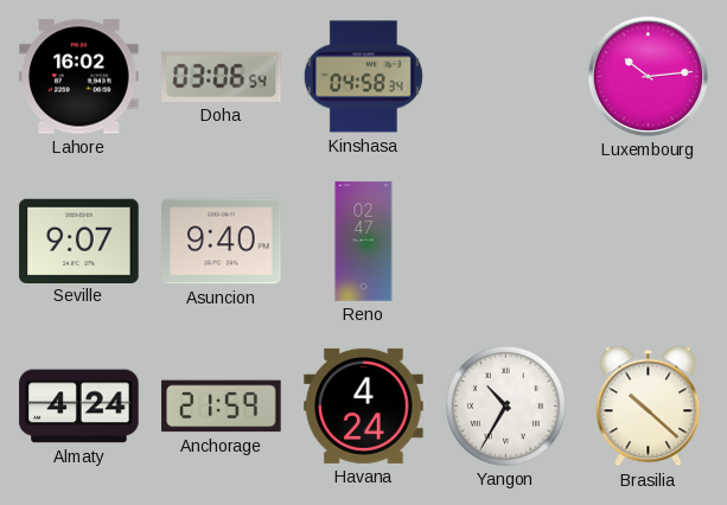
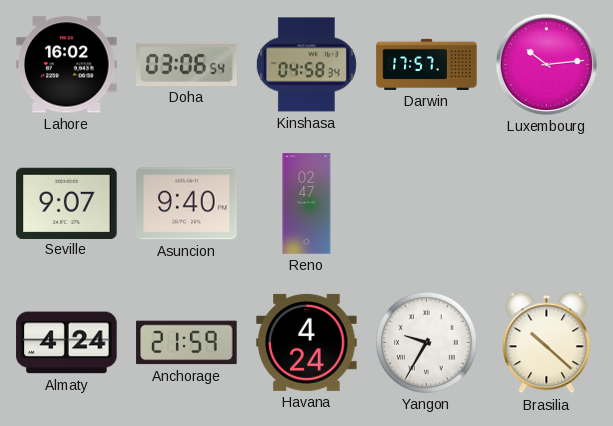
Darwin: none -> 17:57 (427, 64)
Yangon: 10:35 -> 9:35 (426, 342)
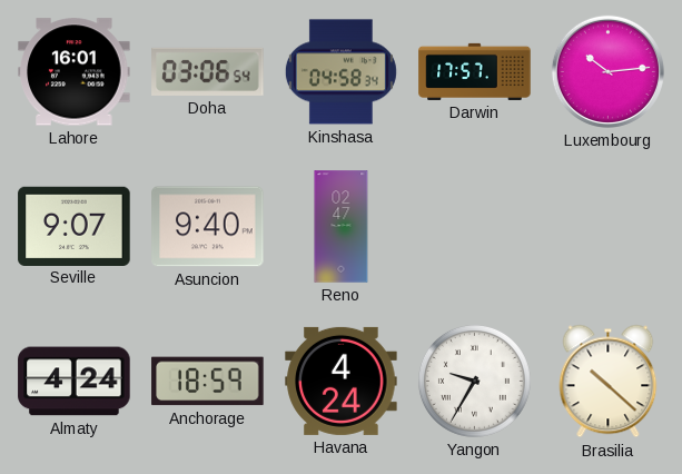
Lahore: 16:02 -> 16:01 (75, 72)
Anchorage: 21:59 -> 18:59 (208, 382)
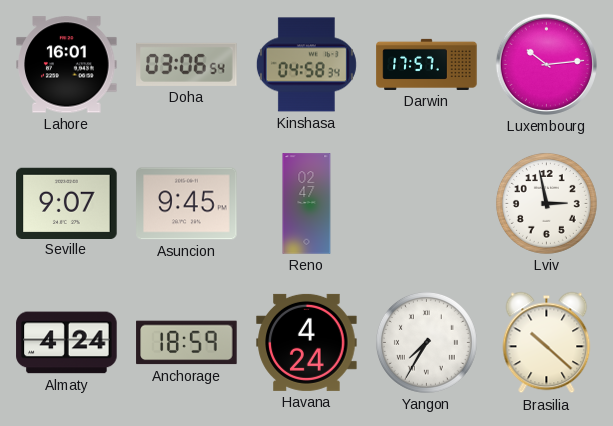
Asuncion: 9:40 -> 9:45 (187, 204)
Lviv: none -> 2:58 (546, 203)
Yangon: 9:35 -> 7:35 (426, 342)
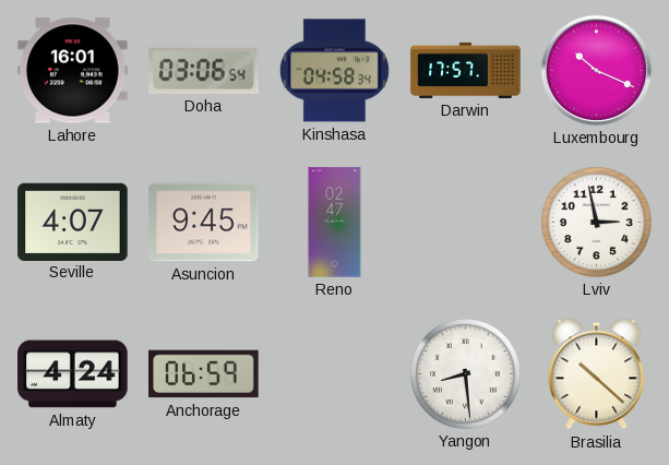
Luxembourg: 10:14 -> 10:19 (596, 70)
Seville: 9:07 -> 4:07 (73, 222)
Anchorage: 18:59 -> 06:59 (204, 374)
Havana: 4:24 -> none (307, 342)
Yangon: 7:35 -> 8:29 (465, 373)
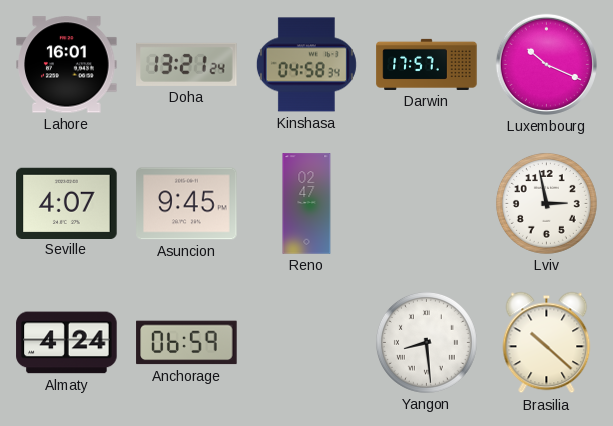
Doha: 03:06 -> 13:21 (187, 64)
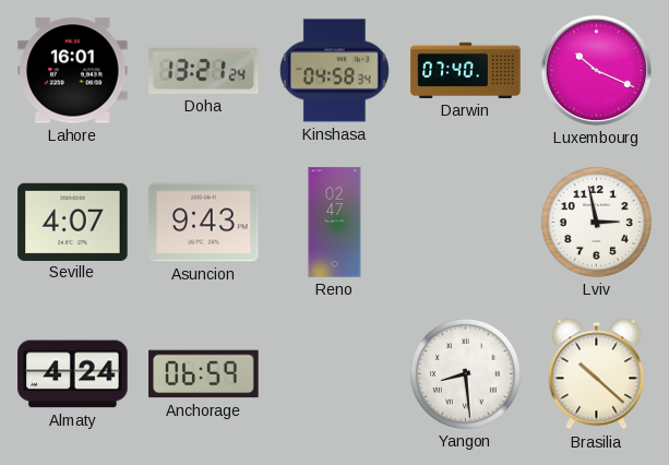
Darwin: 17:57 -> 07:40 (466, 70)
Asuncion: 9:45 -> 9:43 (204, 223)
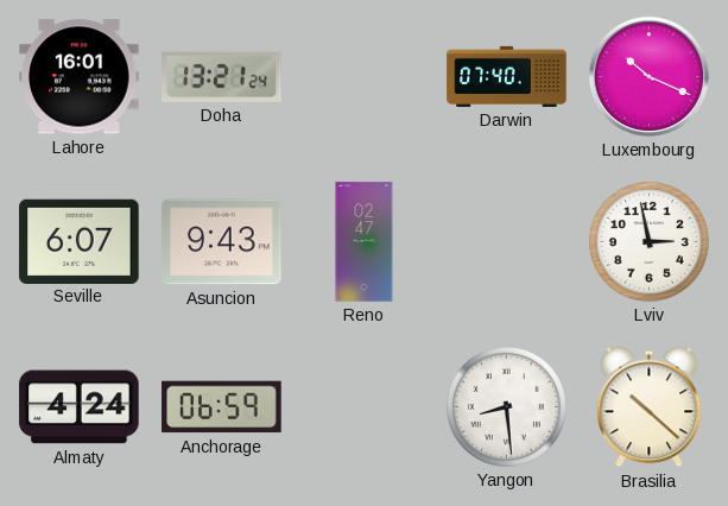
Kinshasa: 04:58 -> none (334, 71)
Seville: 4:07 -> 6:07 (80, 241)
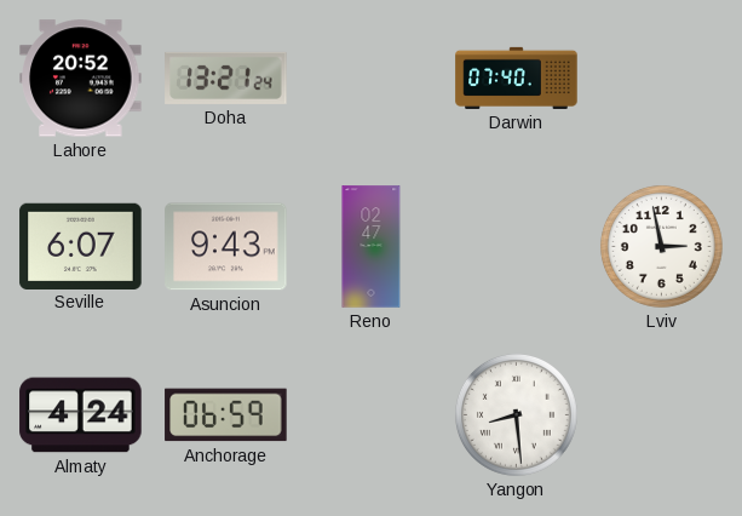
Lahore: 16:01 -> 20:52 (81, 79)
Luxembourg: 10:19 -> none (648, 76)
Brasilia: 10:22 -> none (650, 407)
